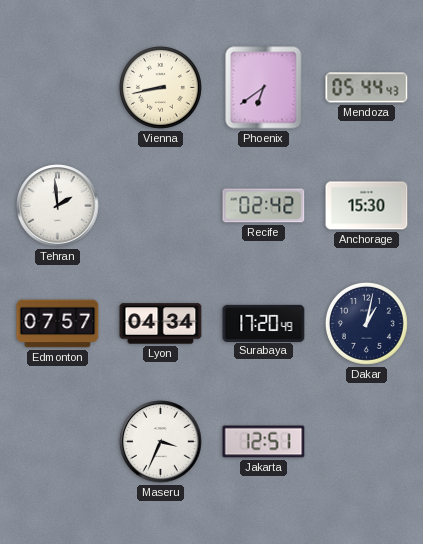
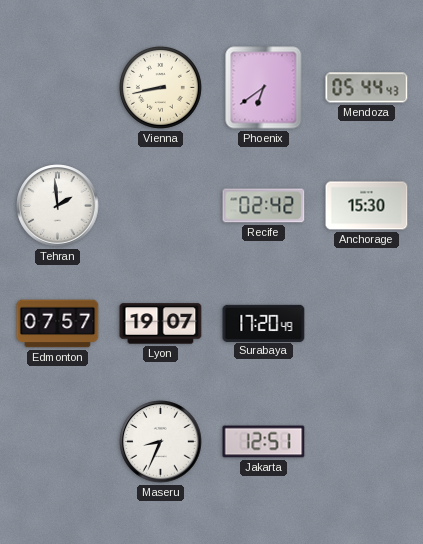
Lyon: 04:34 -> 19:07 (161, 324)
Dakar: 1:02 -> none (366, 323)
Maseru: 3:34 -> 8:34 (161, 442)
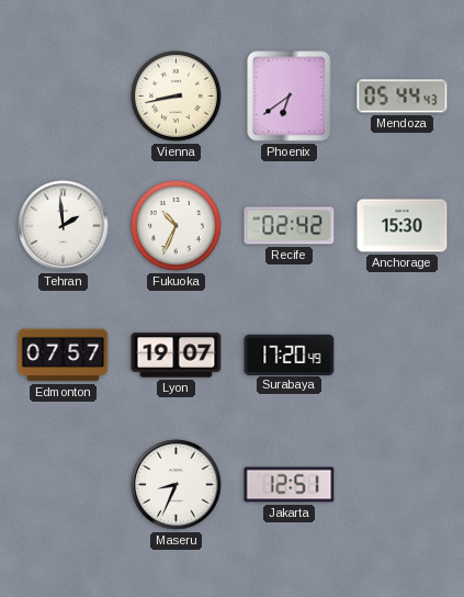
Fukuoka: none -> 10:34 (176, 225)
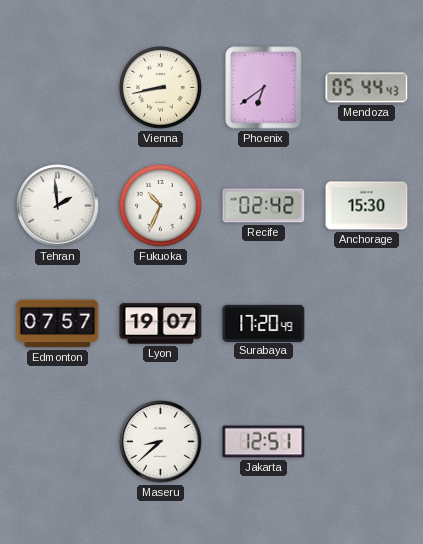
Maseru: 8:34 -> 8:38 (161, 442)
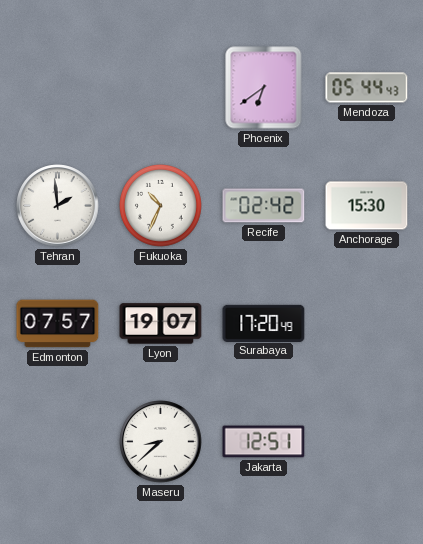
Vienna: 8:43 -> none (160, 87)
